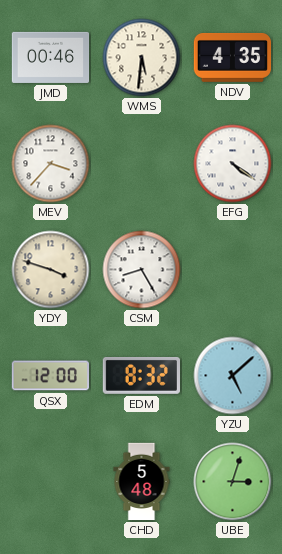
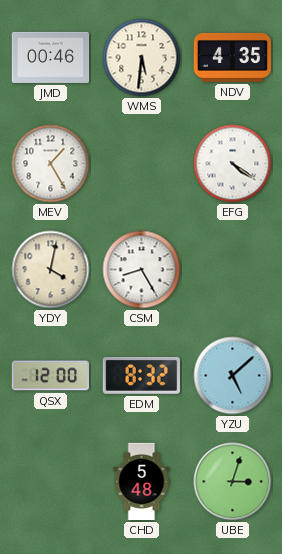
MEV: 3:37 -> 1:25 (51, 164)
YDY: 3:48 -> 4:02 (51, 270)
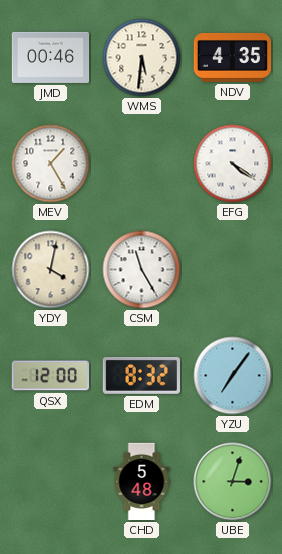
CSM: 8:25 -> 11:25 (142, 270)
YZU: 5:08 -> 7:06 (233, 376)
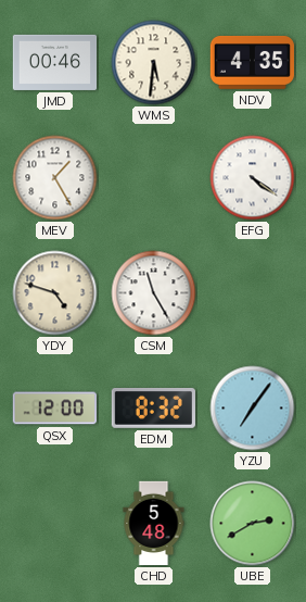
YDY: 4:02 -> 4:48 (55, 293)
UBE: 3:03 -> 2:40 (253, 524)
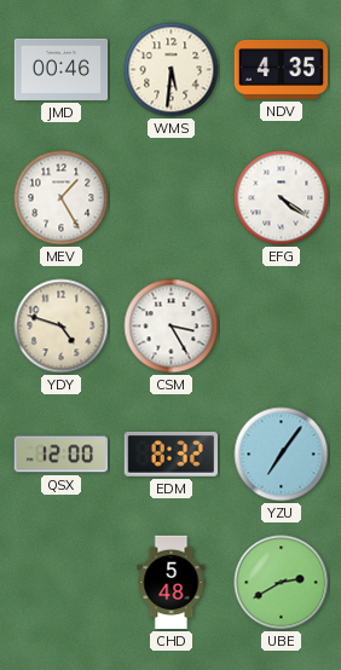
CSM: 11:25 -> 3:25 (172, 327)
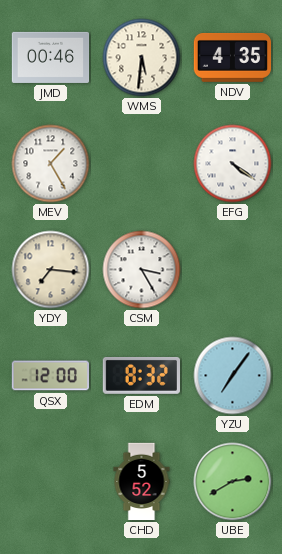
YDY: 4:48 -> 7:16 (51, 270)
CHD: 5:48 -> 5:52 (142, 482)
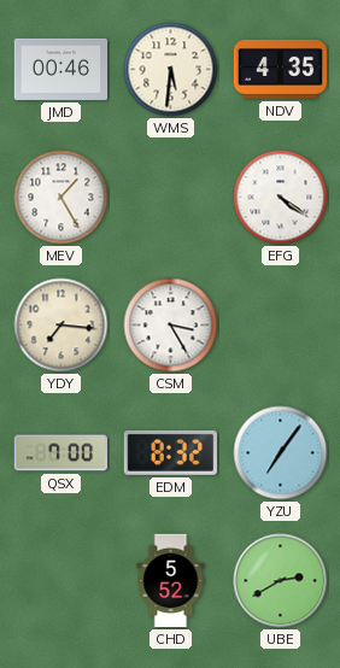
QSX: 12:00 -> 7:00 (60, 453)
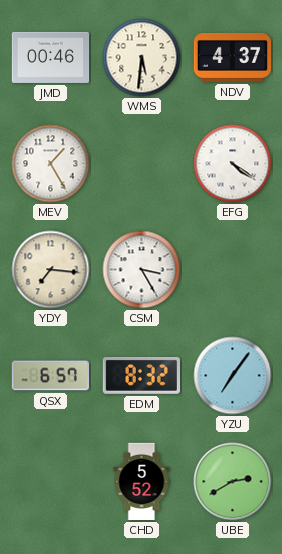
NDV: 4:35 -> 4:37 (233, 57)
QSX: 7:00 -> 6:57 (50, 376)
